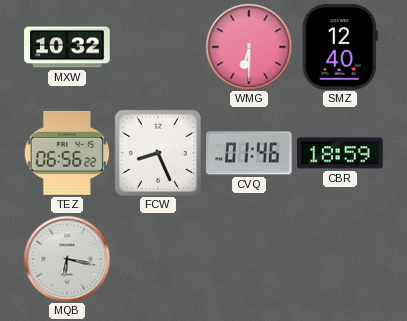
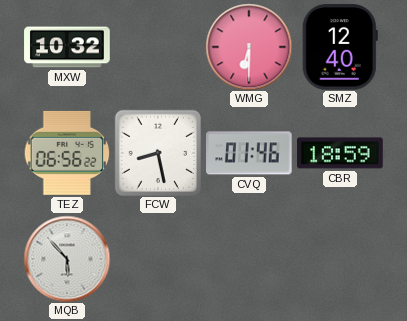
FCW: 8:26 -> 8:28 (157, 152)
MQB: 6:17 -> 5:53 (67, 259)
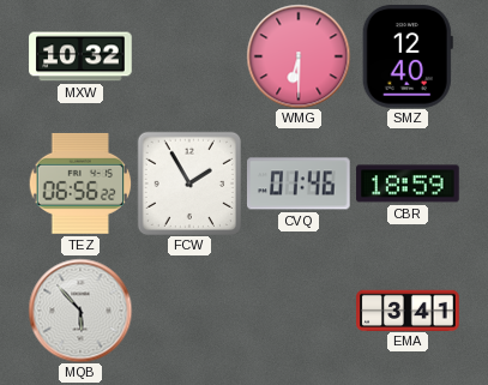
FCW: 8:28 -> 1:55 (188, 182)
EMA: none -> 3:41 (408, 309)
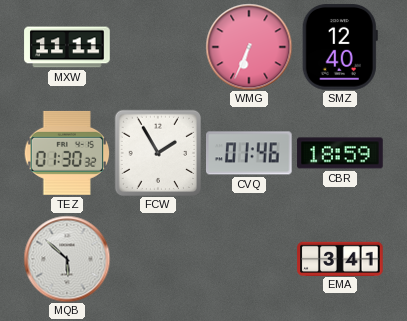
MXW: 10:32 -> 11:11 (67, 47)
WMG: 6:30 -> 6:34 (249, 47)
TEZ: 06:56 -> 01:30 (67, 153)
MQB: 5:53 -> 5:52 (67, 259)
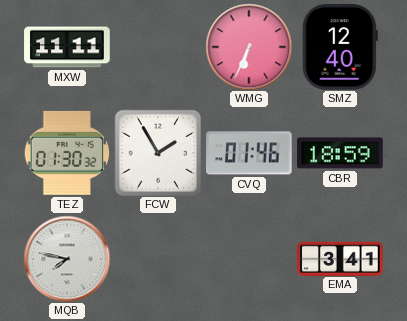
MQB: 5:52 -> 7:47 (67, 259)
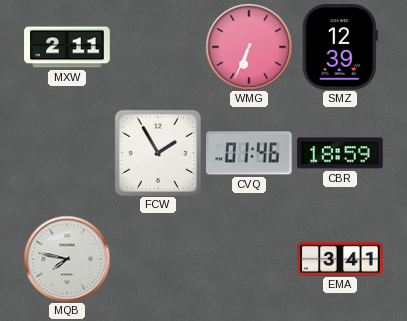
MXW: 11:11 -> 2:11 (67, 47)
SMZ: 12:40 -> 12:39 (340, 47)
TEZ: 01:30 -> none (67, 153)
